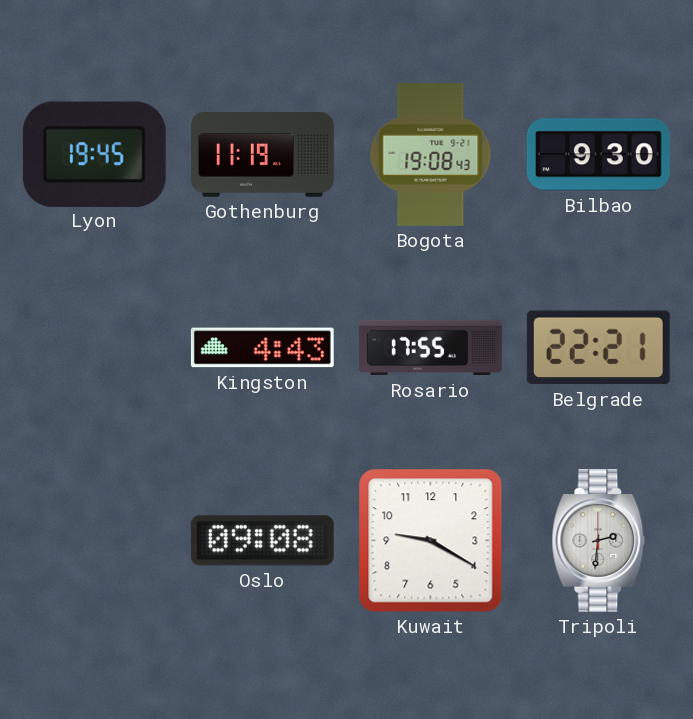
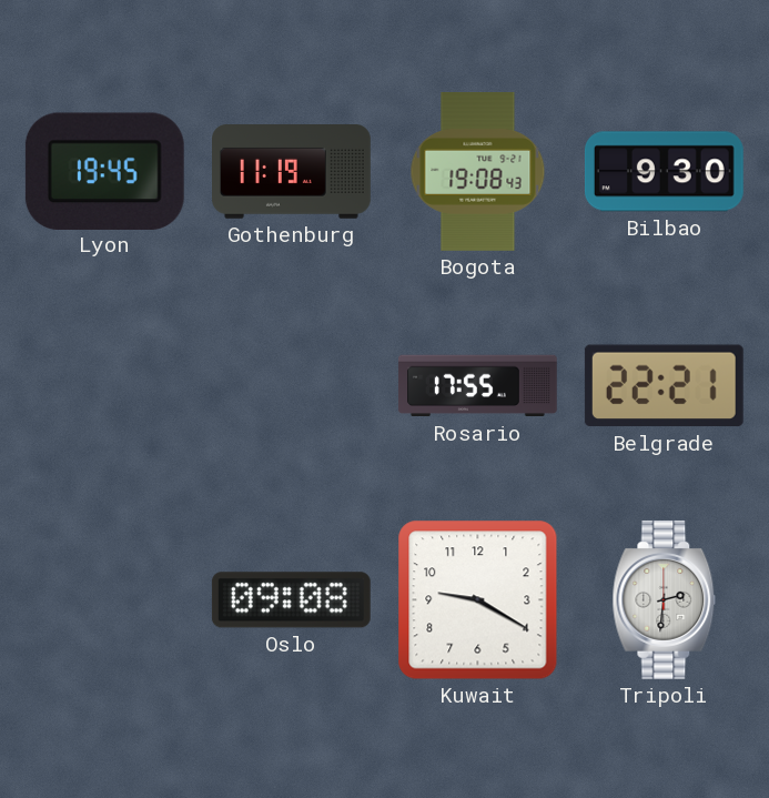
Kingston: 4:43 -> none (262, 348)
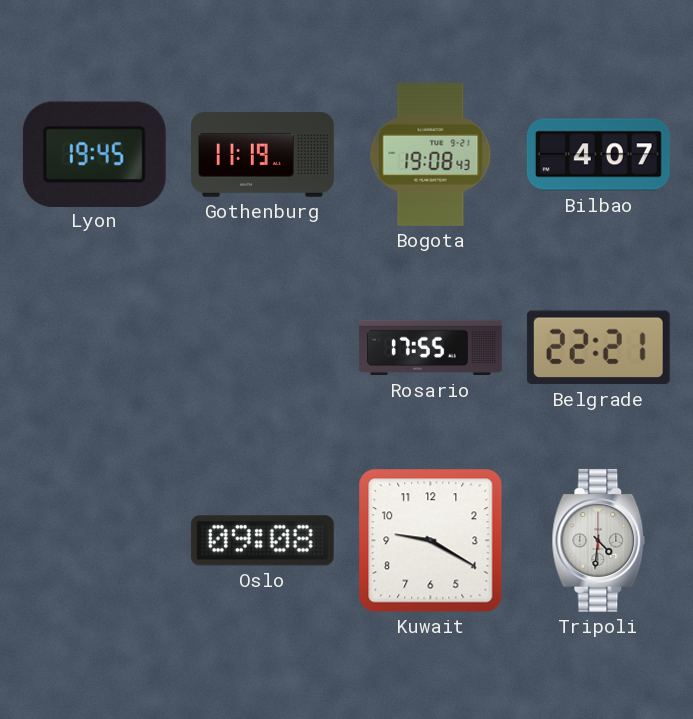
Bilbao: 9:30 -> 4:07 (598, 155)
Tripoli: 2:31 -> 4:31 (599, 540)
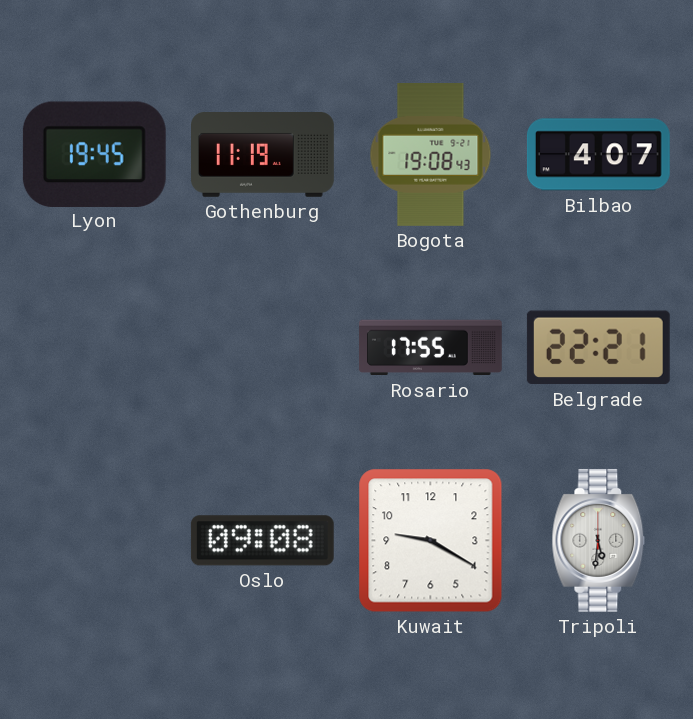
Tripoli: 4:31 -> 5:31 (599, 540)
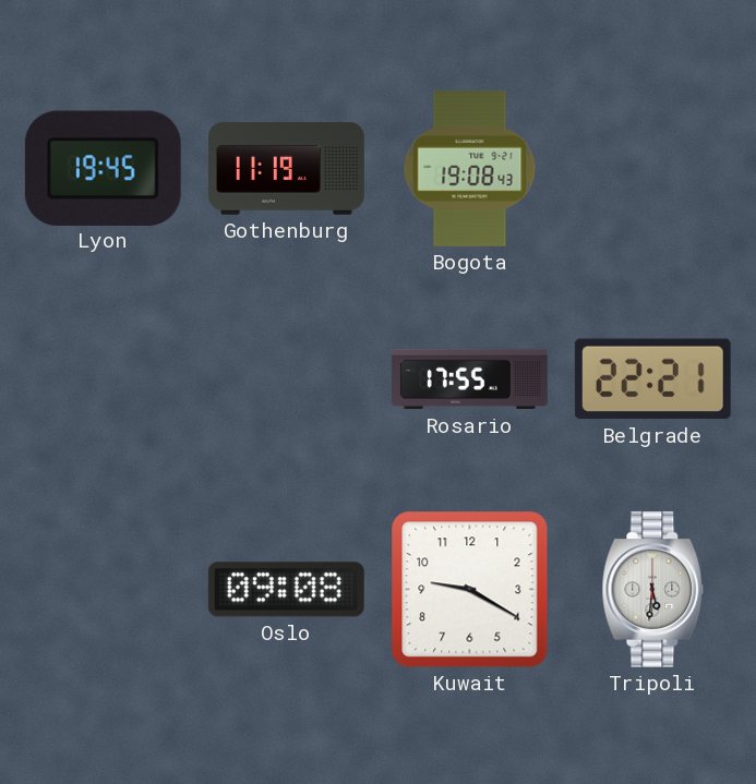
Bilbao: 4:07 -> none (598, 155)
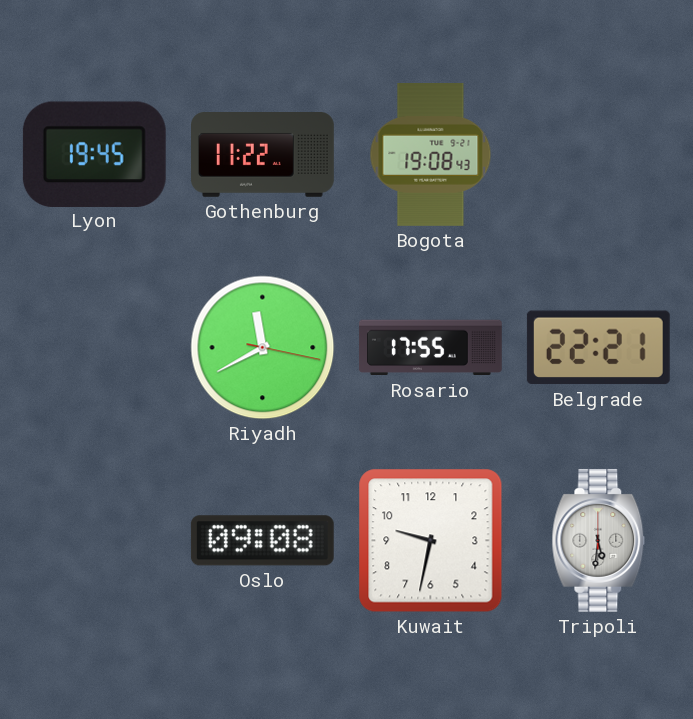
Gothenburg: 11:19 -> 11:22 (263, 155)
Riyadh: none -> 11:40 (263, 348)
Kuwait: 9:20 -> 9:32 (431, 541)
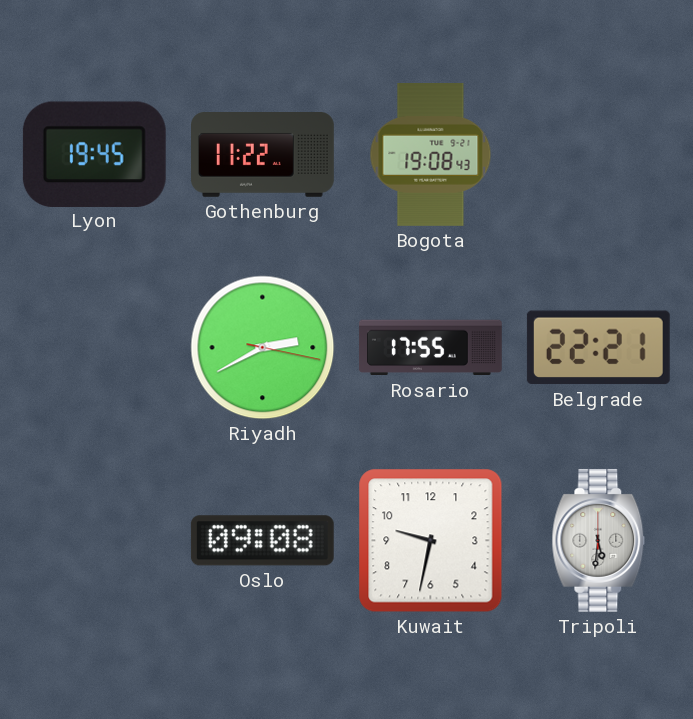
Riyadh: 11:40 -> 2:40 (263, 348)
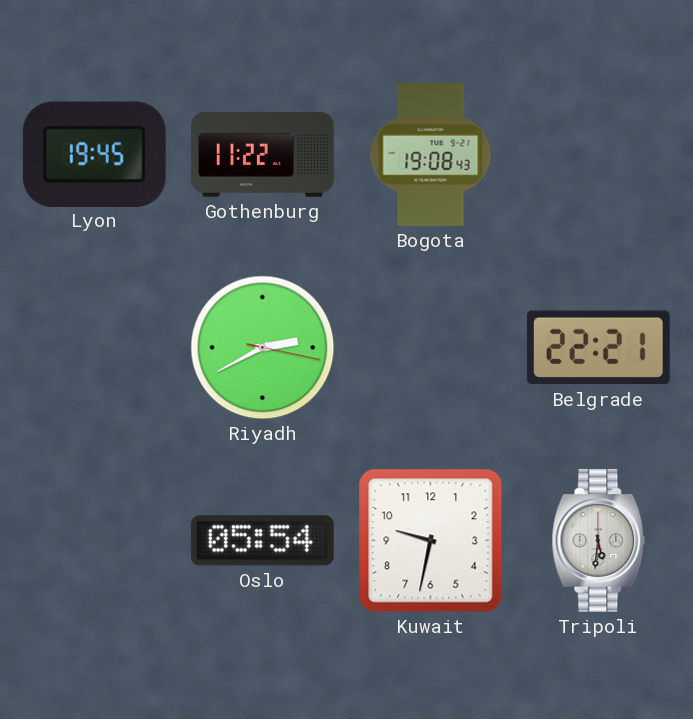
Rosario: 17:55 -> none (430, 348)
Oslo: 09:08 -> 05:54 (262, 541)
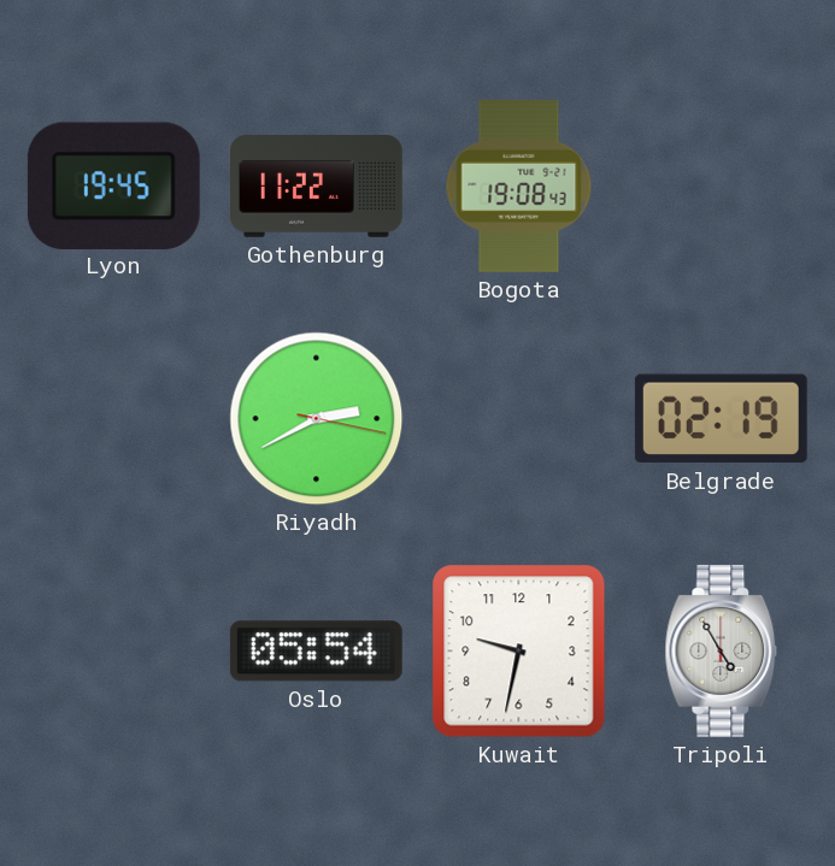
Belgrade: 22:21 -> 02:19 (721, 419)
Tripoli: 5:31 -> 4:55 (722, 650)
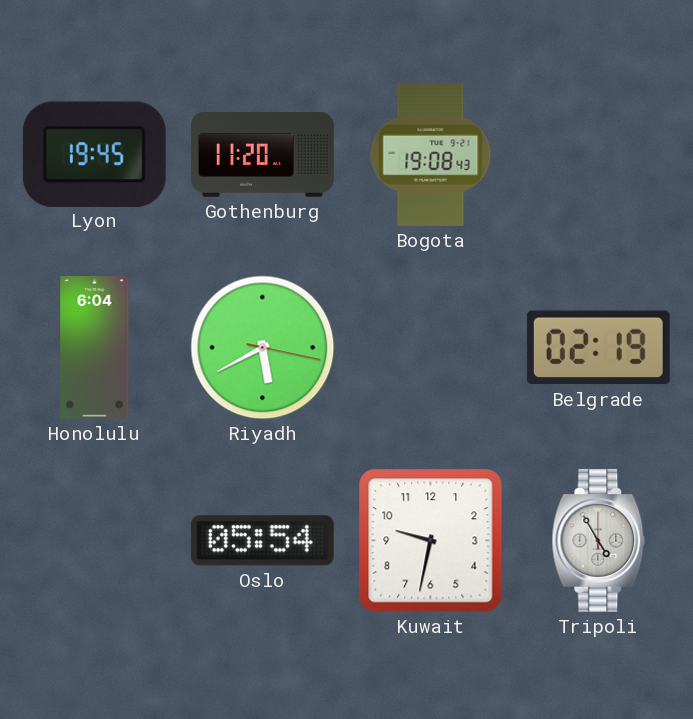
Gothenburg: 11:22 -> 11:20 (263, 155)
Honolulu: none -> 6:04 (95, 348)
Riyadh: 2:40 -> 5:40 (263, 348)
